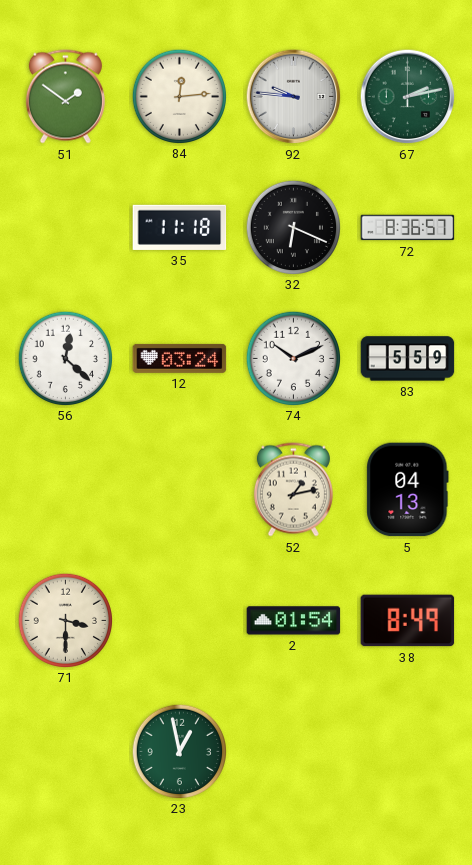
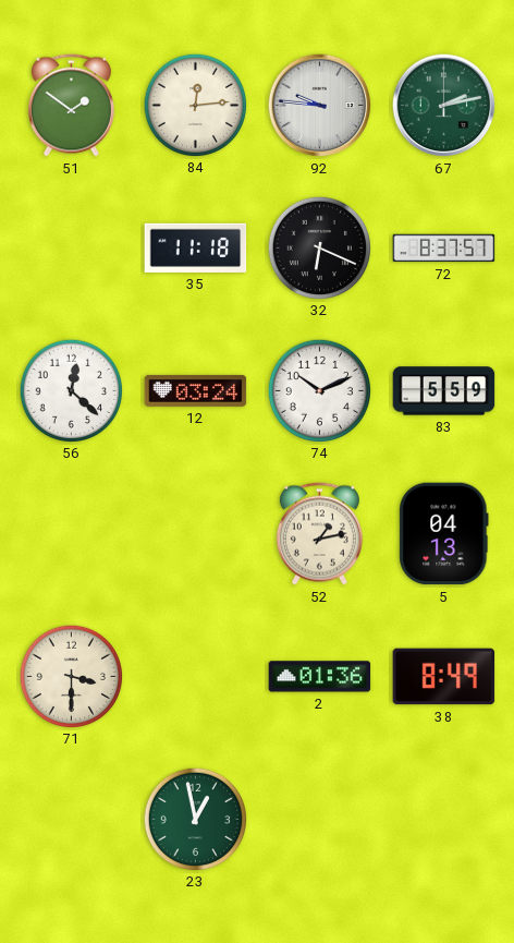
72: 8:36 -> 8:37 (444, 249)
2: 01:54 -> 01:36 (320, 677)
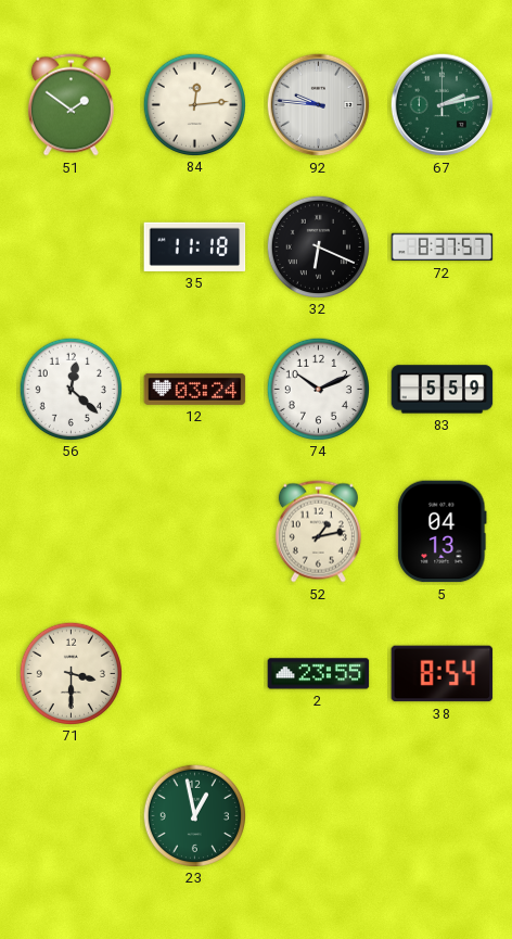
2: 01:36 -> 23:55 (319, 674)
38: 8:49 -> 8:54 (443, 674)
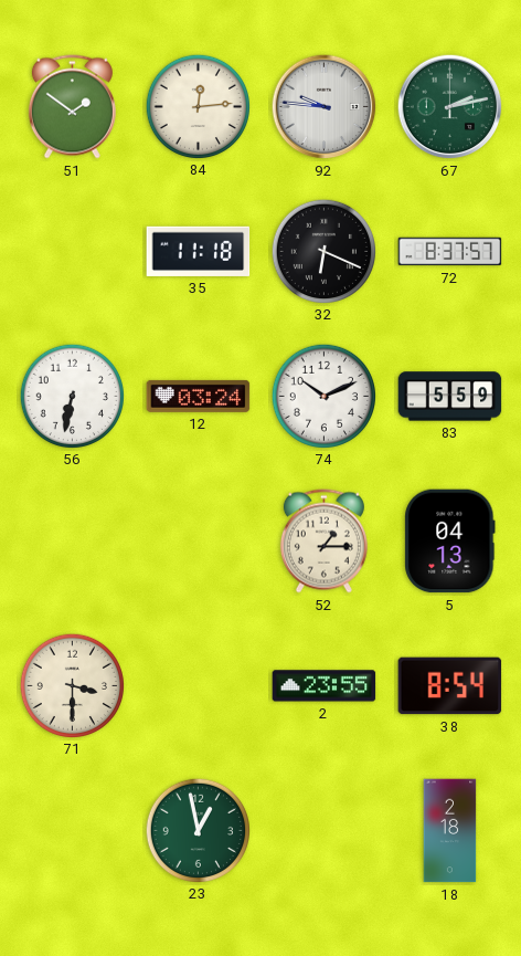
56: 12:22 -> 6:32 (72, 396)
52: 1:13 -> 1:15 (323, 542)
18: none -> 2:18 (450, 831)
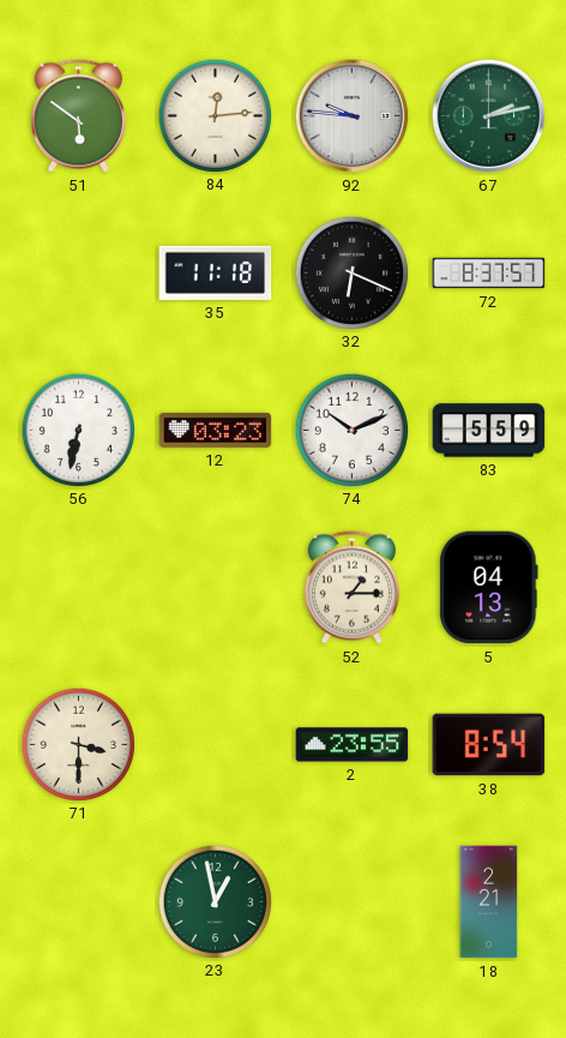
51: 1:51 -> 5:51 (78, 116)
12: 03:24 -> 03:23 (216, 430)
18: 2:18 -> 2:21 (489, 902)
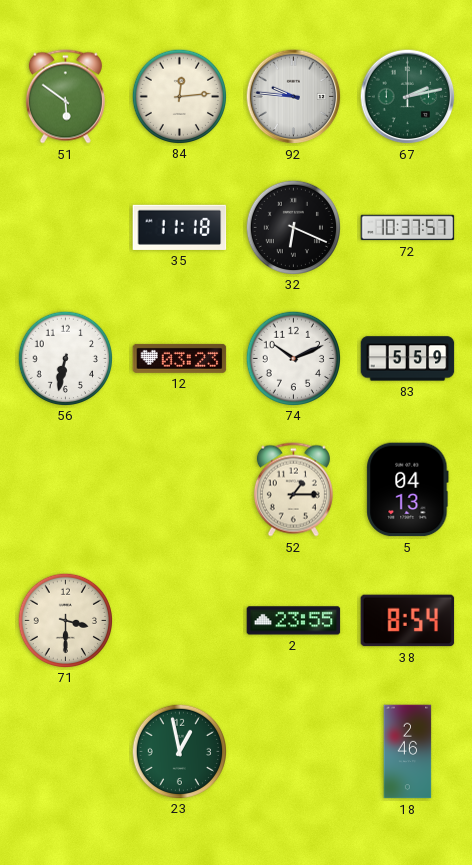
72: 8:37 -> 10:37 (408, 228)
18: 2:21 -> 2:46 (408, 752)
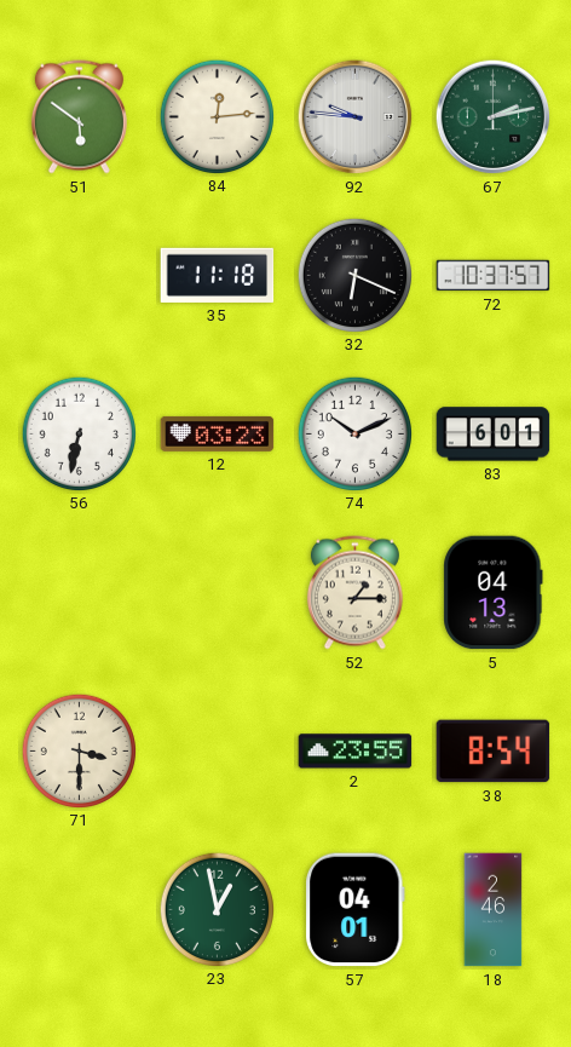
83: 5:59 -> 6:01 (494, 435)
57: none -> 04:01 (356, 910)
